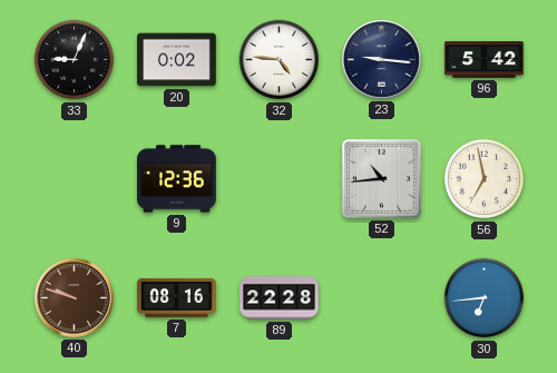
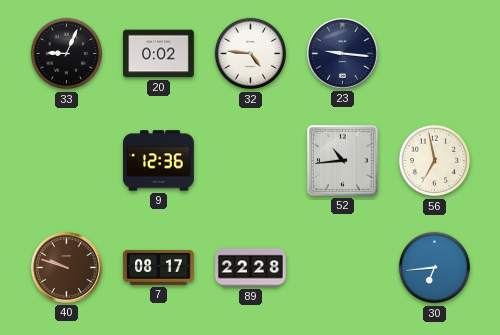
96: 5:42 -> none (485, 60)
7: 08:16 -> 08:17 (159, 267)
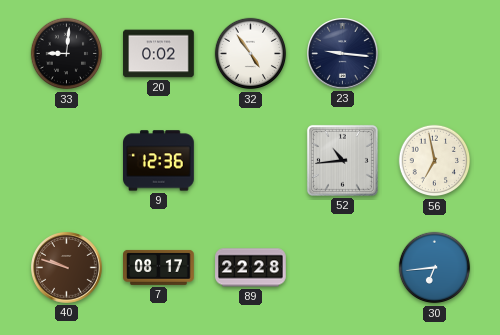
33: 9:04 -> 9:01 (67, 54)
32: 4:46 -> 4:54 (251, 54)
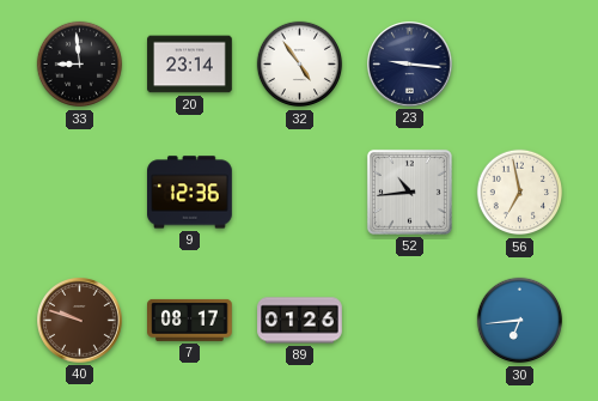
33: 9:01 -> 8:59 (80, 65)
20: 0:02 -> 23:14 (190, 65)
89: 22:28 -> 01:26 (300, 321)
